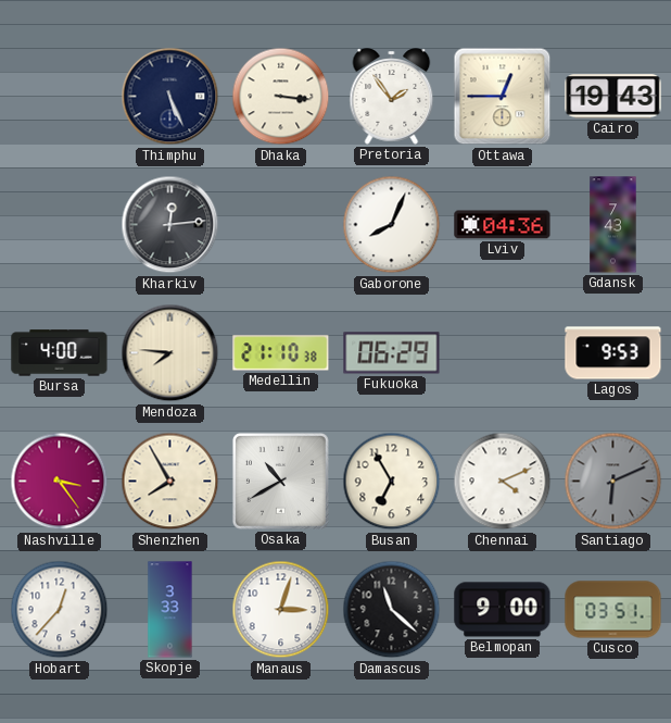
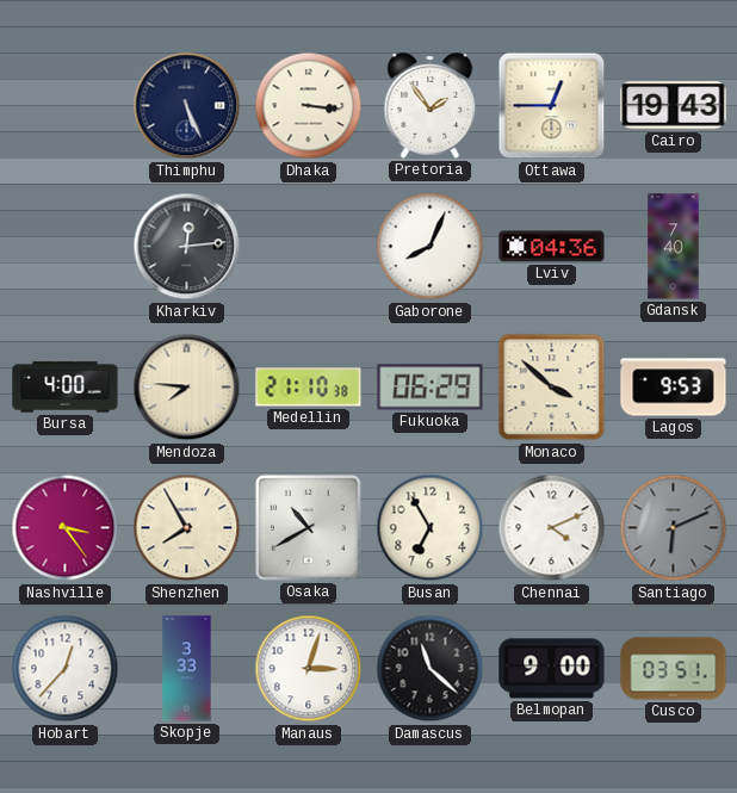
Gdansk: 7:43 -> 7:40 (674, 247)
Monaco: none -> 3:52 (552, 388)
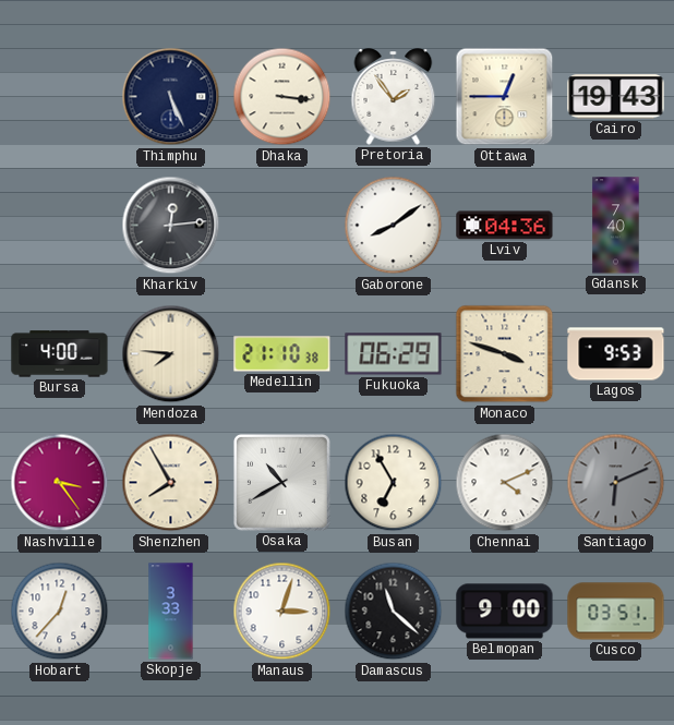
Gaborone: 8:04 -> 8:09 (394, 226)
Monaco: 3:52 -> 3:48 (505, 354)
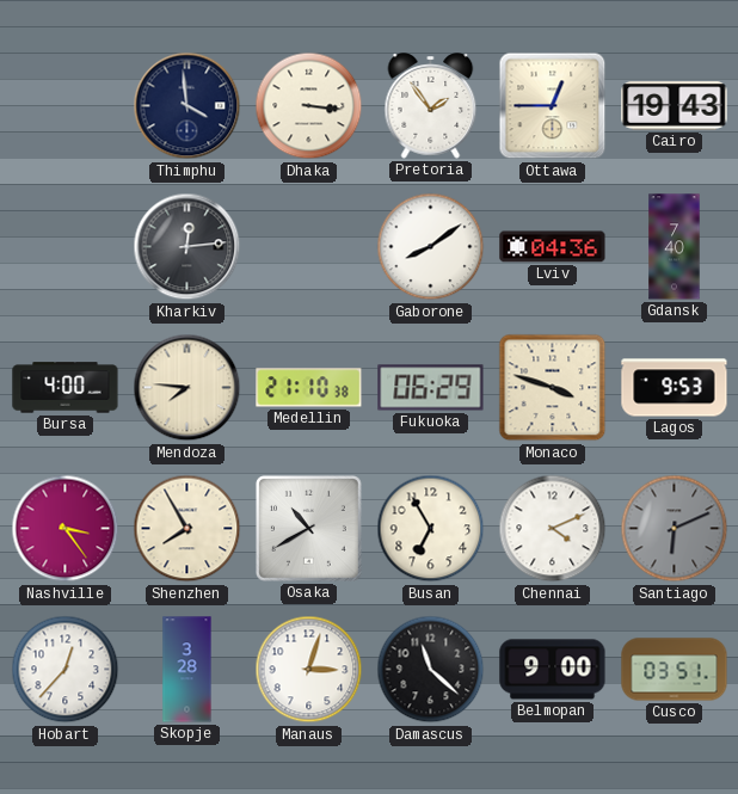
Thimphu: 5:26 -> 3:59 (187, 106)
Skopje: 3:33 -> 3:28 (187, 670)
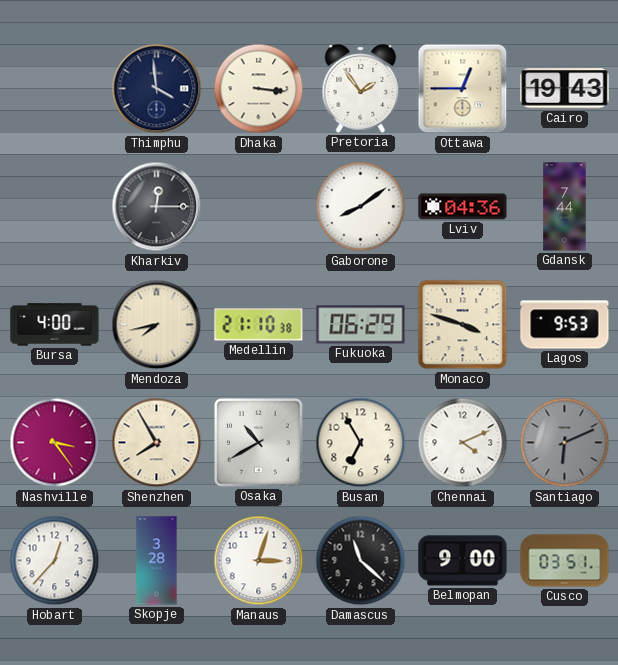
Kharkiv: 12:14 -> 12:15 (157, 207)
Gdansk: 7:40 -> 7:44 (565, 207)
Mendoza: 7:46 -> 7:43 (157, 325)
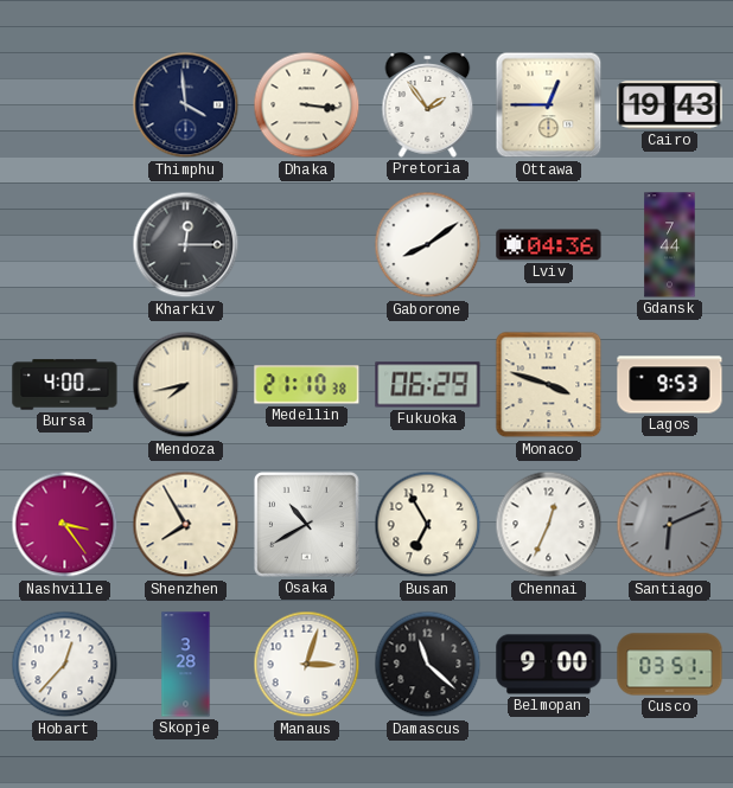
Chennai: 4:11 -> 12:34 (549, 525)
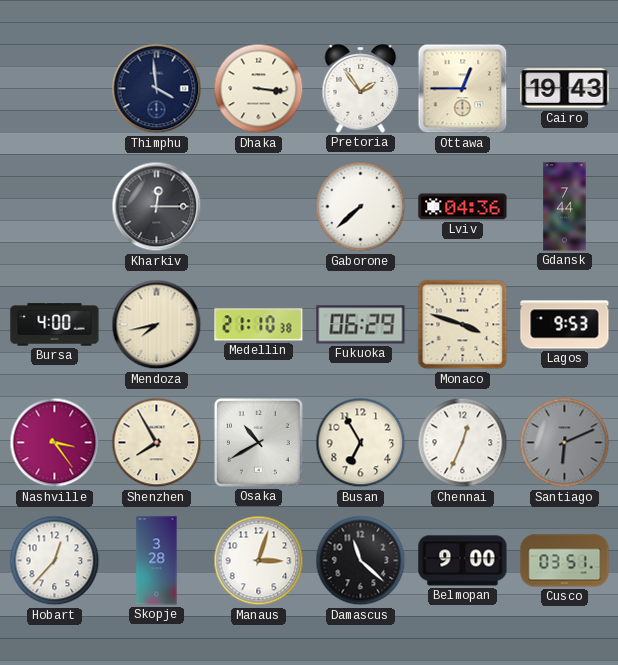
Gaborone: 8:09 -> 7:38 (361, 207)
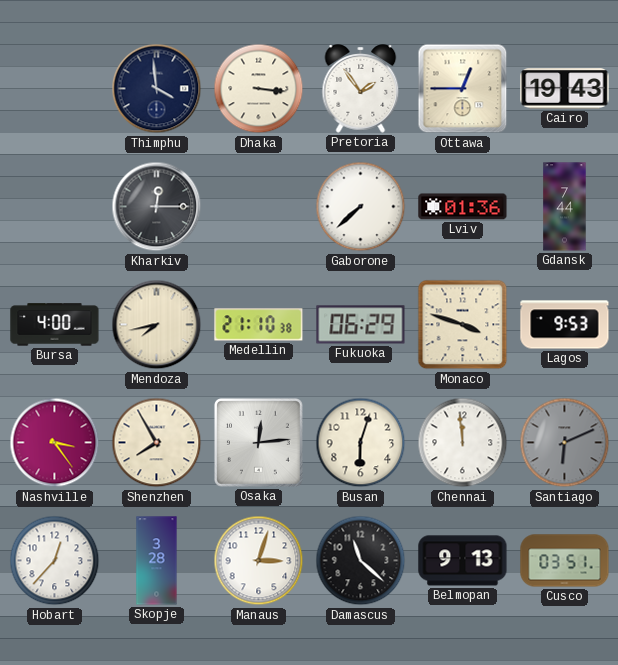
Lviv: 04:36 -> 01:36 (463, 207)
Osaka: 10:40 -> 12:14 (258, 442)
Busan: 6:55 -> 6:03 (361, 443)
Chennai: 12:34 -> 11:59 (463, 443)
Belmopan: 9:00 -> 9:13 (463, 561)
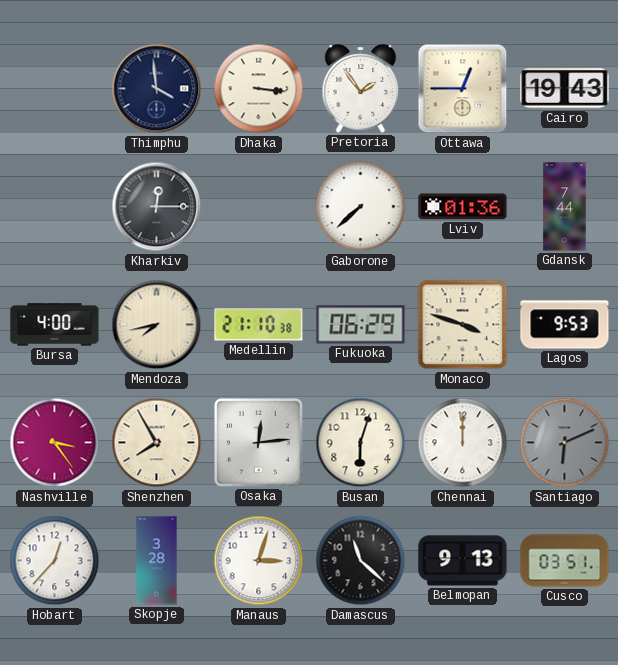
Chennai: 11:59 -> 12:00 (463, 443)
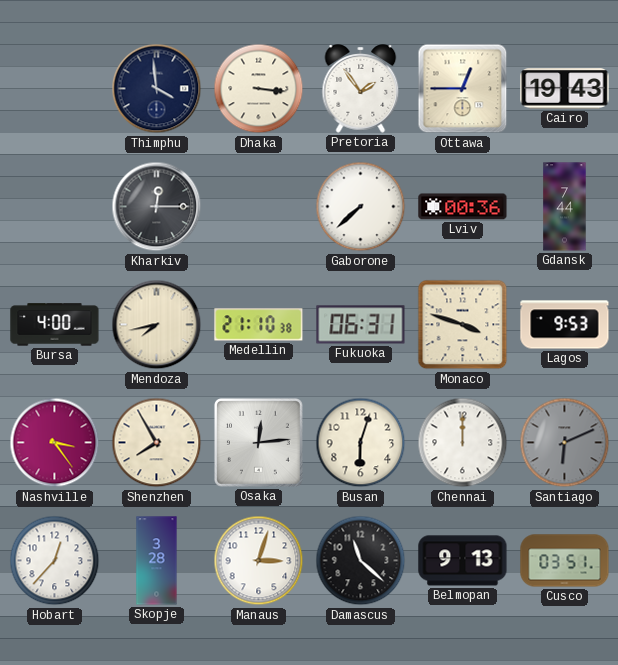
Lviv: 01:36 -> 00:36 (463, 207)
Fukuoka: 06:29 -> 06:31 (361, 325)
